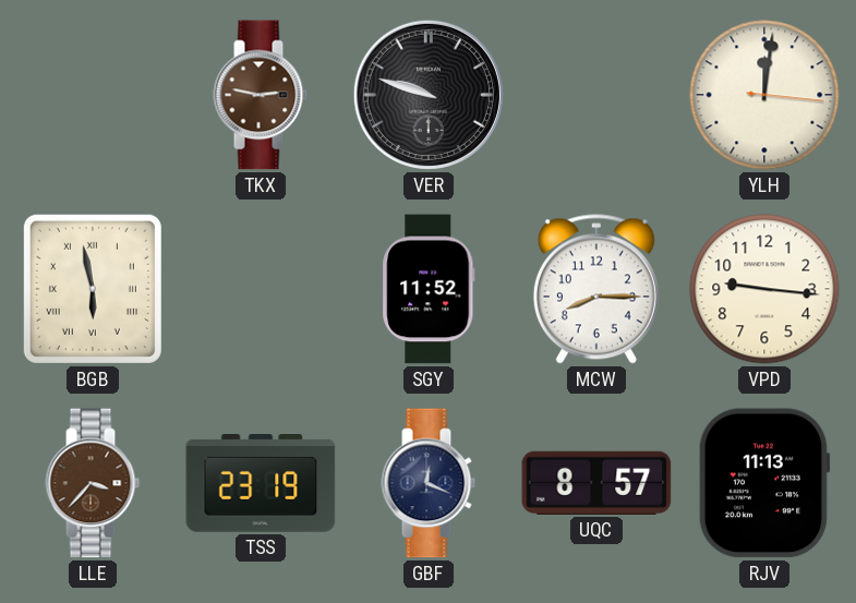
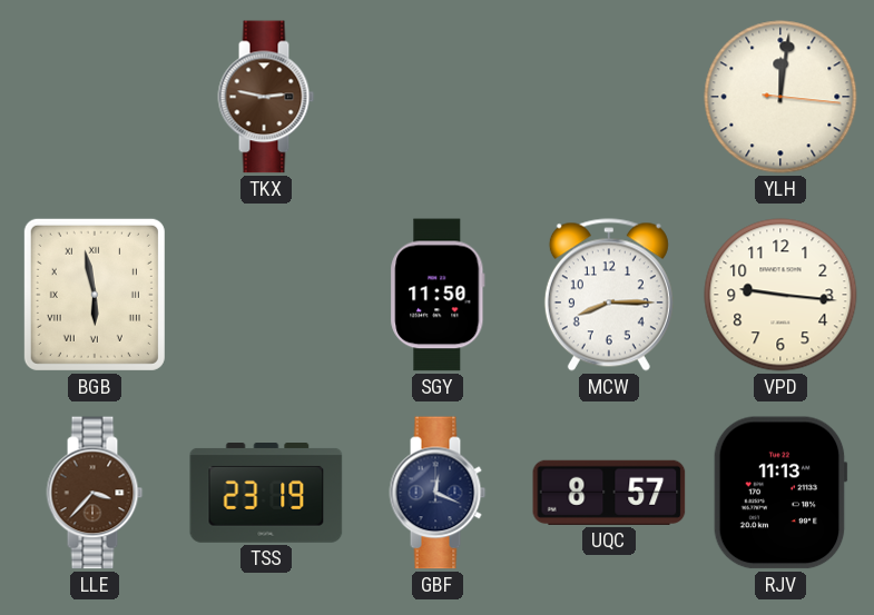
VER: 9:48 -> none (429, 95)
SGY: 11:52 -> 11:50 (438, 295)
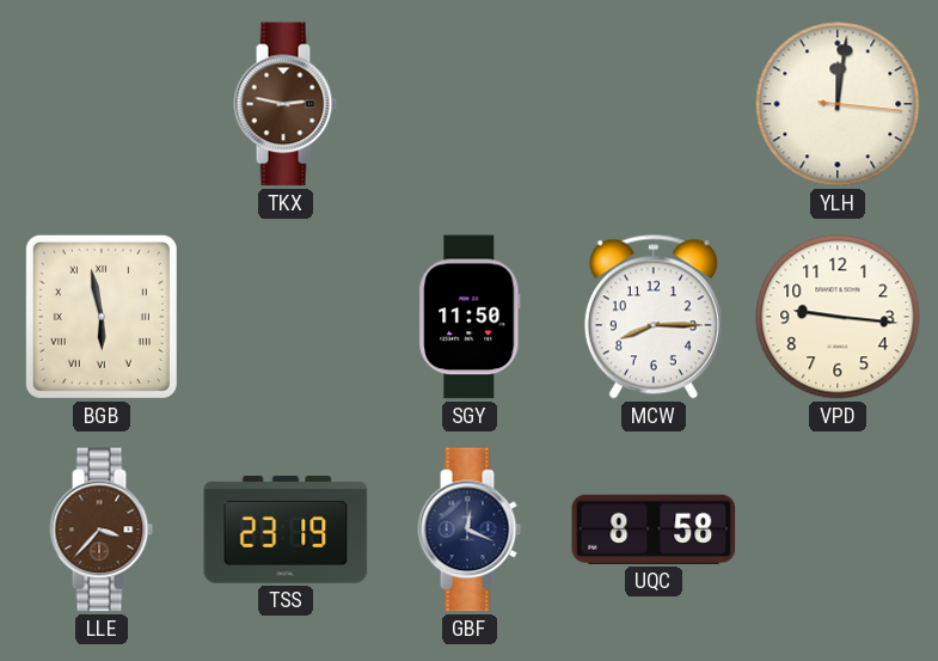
UQC: 8:57 -> 8:58 (654, 530)
RJV: 11:13 -> none (780, 493)
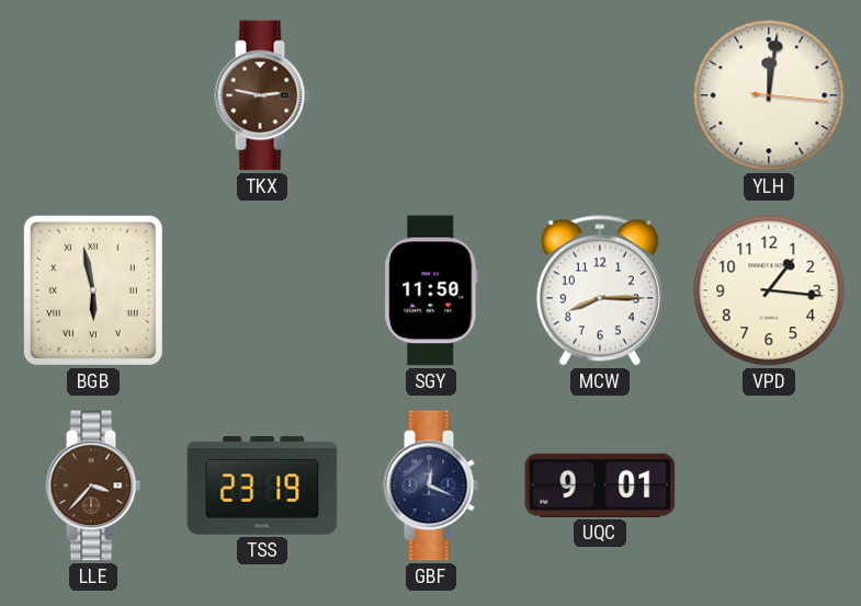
VPD: 9:16 -> 1:16 (769, 290)
UQC: 8:58 -> 9:01 (600, 485)
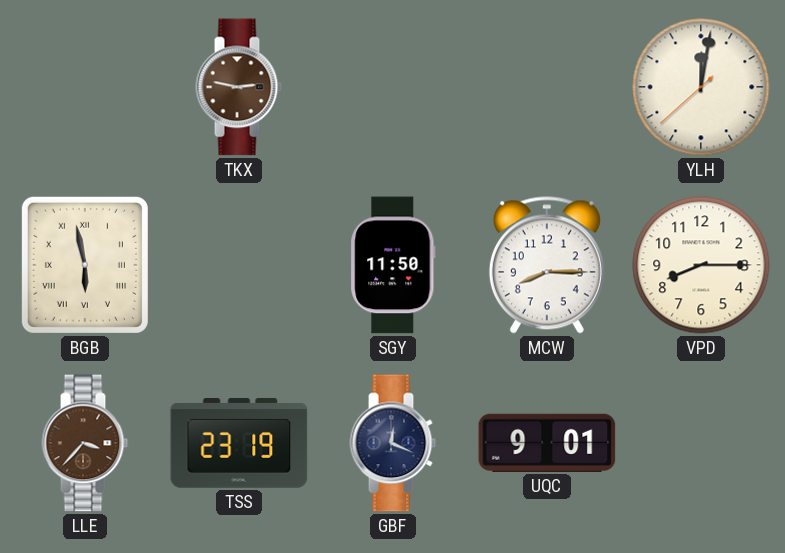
YLH: 12:01:16 -> 12:01:38 (701, 87)
VPD: 1:16 -> 8:15 (701, 265)
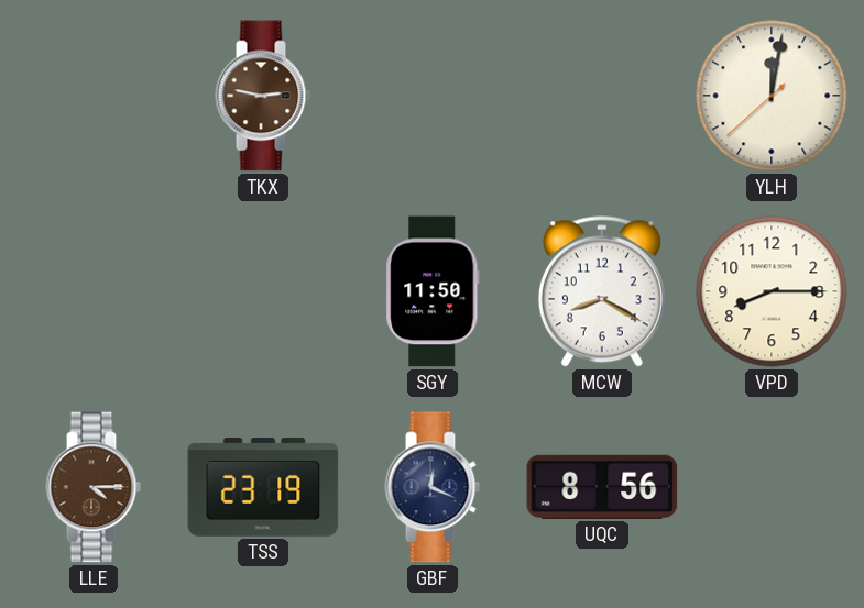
BGB: 5:58 -> none (85, 265)
MCW: 8:15 -> 8:20 (602, 291)
LLE: 3:37 -> 4:15 (94, 487)
UQC: 9:01 -> 8:56 (602, 487)
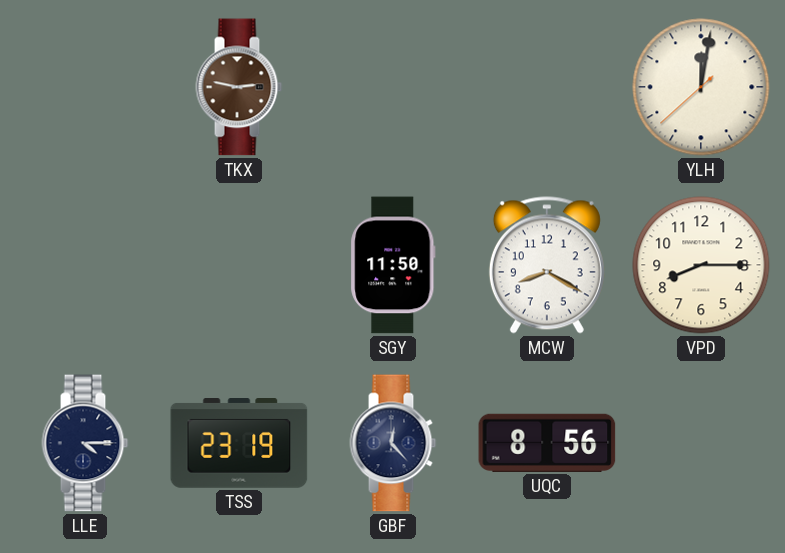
LLE dial: brown -> navy (85, 443)
GBF: 12:19 -> 12:23 (393, 443)
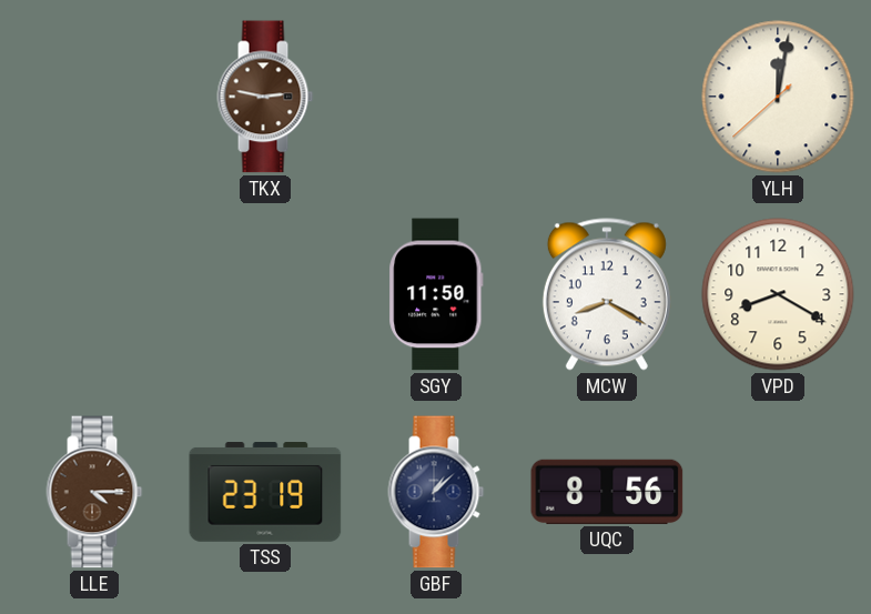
VPD: 8:15 -> 8:20 (778, 294)
LLE dial: navy -> brown (94, 492)
GBF: 12:23 -> 1:08 (436, 492)
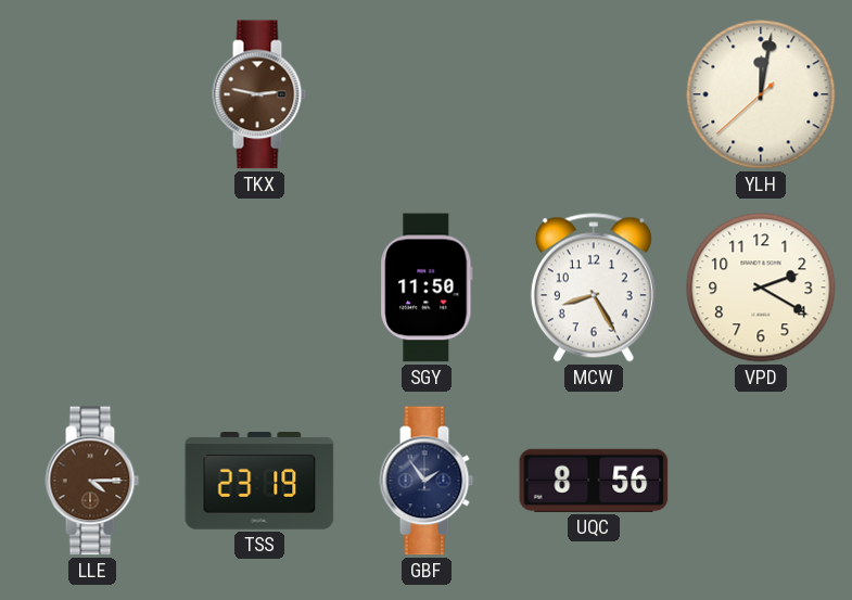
MCW: 8:20 -> 8:25 (594, 288)
VPD: 8:20 -> 2:20 (761, 288)
GBF: 1:08 -> 1:54 (427, 481)
